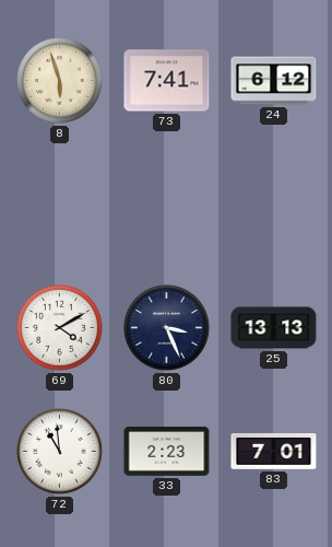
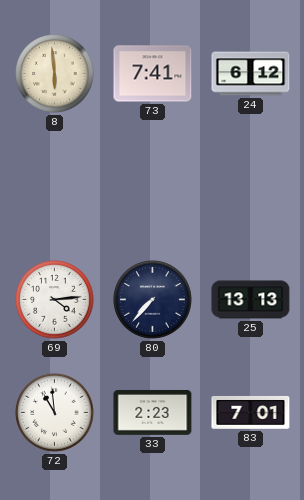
8: 5:57 -> 5:59 (55, 74)
69: 4:10 -> 4:14 (55, 300)
80: 3:26 -> 7:37 (153, 300)
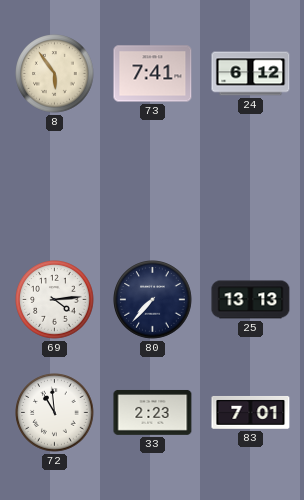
8: 5:59 -> 5:54 (55, 74)
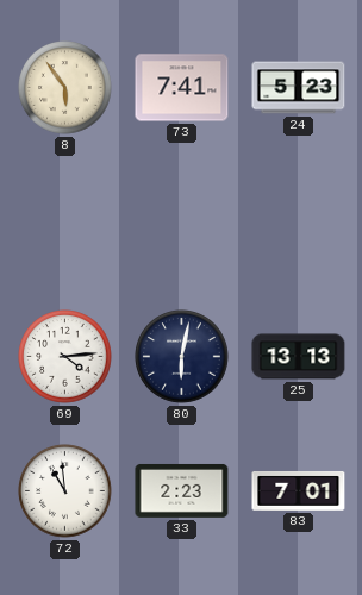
24: 6:12 -> 5:23 (299, 88)
80: 7:37 -> 6:02 (182, 357)
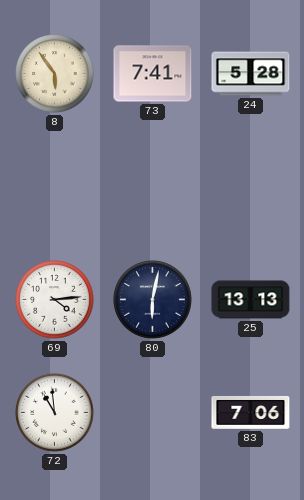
24: 5:23 -> 5:28 (251, 74)
33: 2:23 -> none (182, 490)
83: 7:01 -> 7:06 (251, 412)
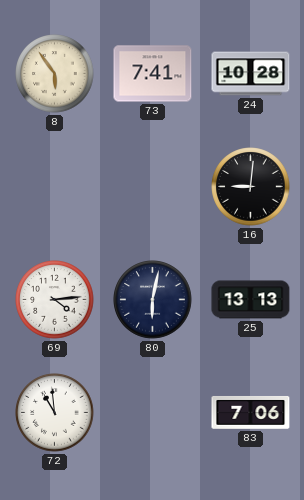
24: 5:28 -> 10:28 (251, 74)
16: none -> 9:01 (251, 187)
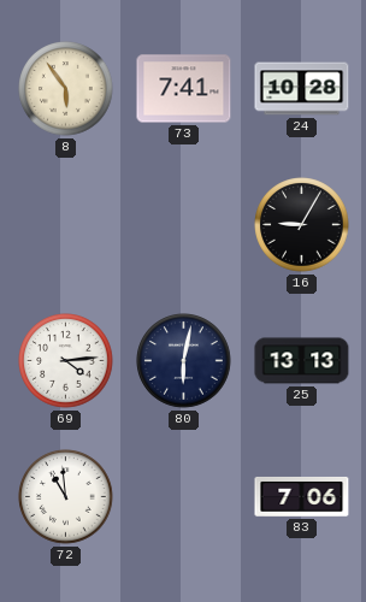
16: 9:01 -> 9:05 (302, 225)
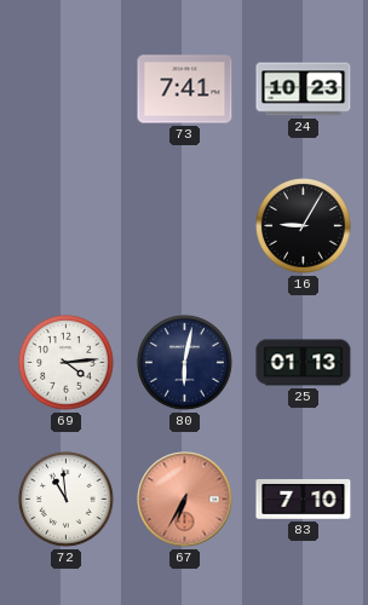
8: 5:54 -> none (66, 89)
24: 10:28 -> 10:23 (304, 90)
25: 13:13 -> 01:13 (304, 363)
67: none -> 6:35 (185, 500)
83: 7:06 -> 7:10 (304, 499)
